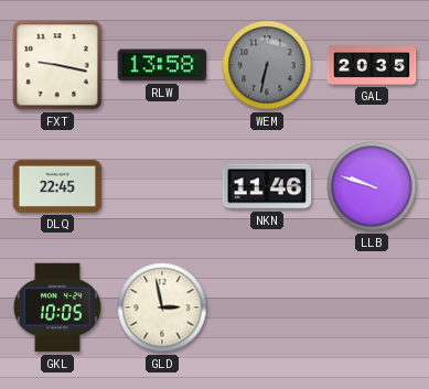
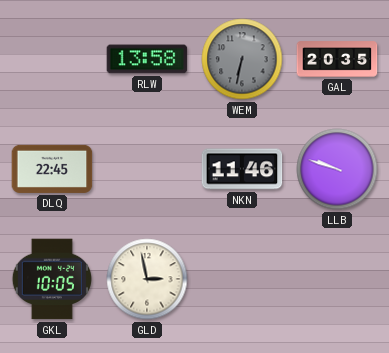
FXT: 9:17 -> none (57, 65)
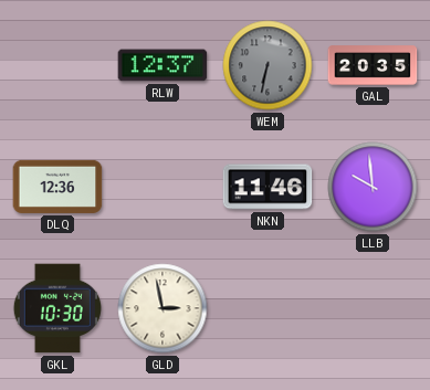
RLW: 13:58 -> 12:37 (162, 65)
DLQ: 22:45 -> 12:36 (57, 187)
LLB: 9:48 -> 9:59 (373, 187)
GKL: 10:05 -> 10:30 (57, 308)
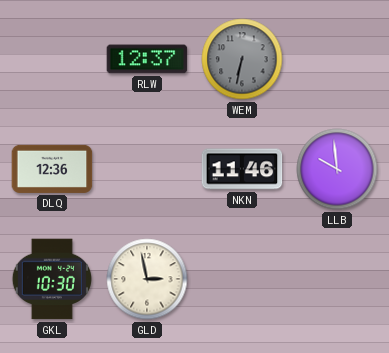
GAL: 20:35 -> none (373, 65)
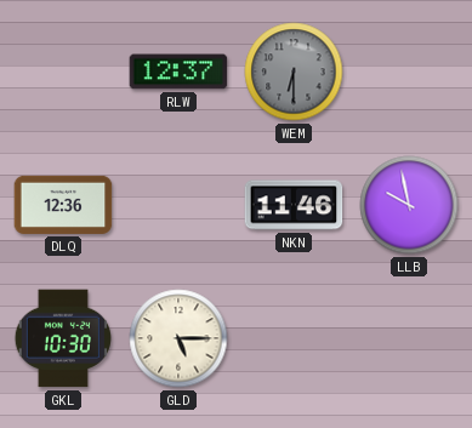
WEM: 6:32 -> 6:30 (294, 72)
LLB: 9:59 -> 9:58 (409, 205)
GLD: 2:58 -> 5:15 (178, 338)
